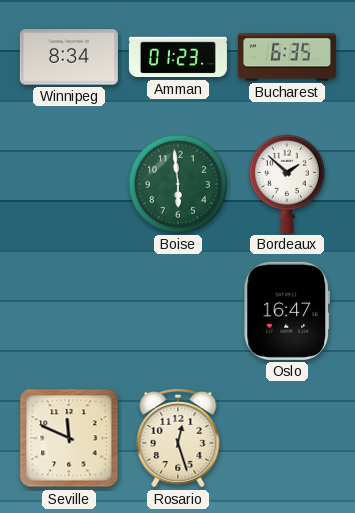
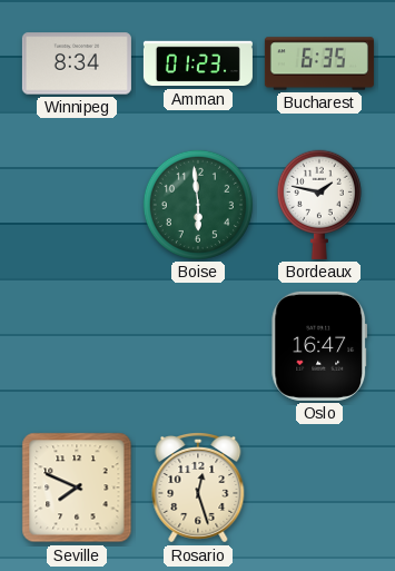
Bordeaux: 1:52 -> 1:47 (319, 205)
Seville: 11:49 -> 7:49 (77, 488)
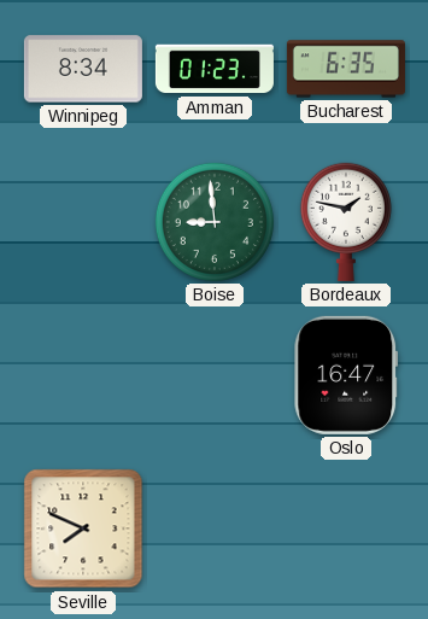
Boise: 5:59 -> 8:59 (215, 222)
Rosario: 12:27 -> none (198, 489)
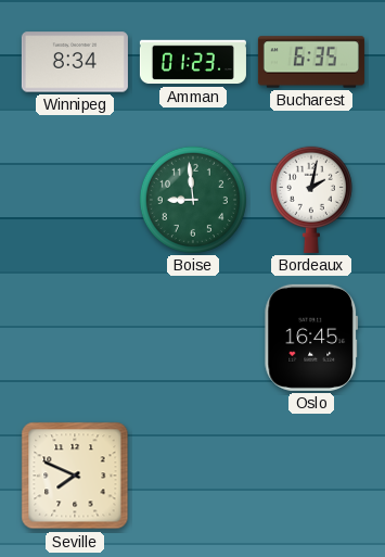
Bordeaux: 1:47 -> 2:02 (311, 200)
Oslo: 16:47 -> 16:45 (311, 338)
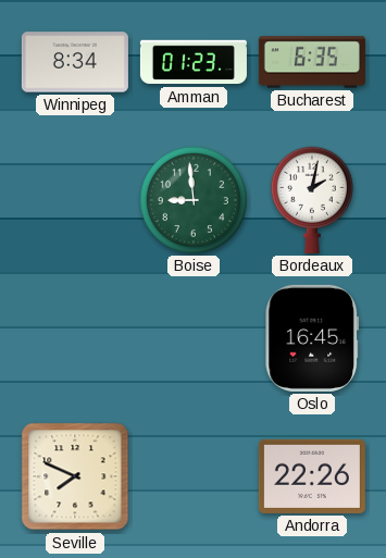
Andorra: none -> 22:26 (312, 476)
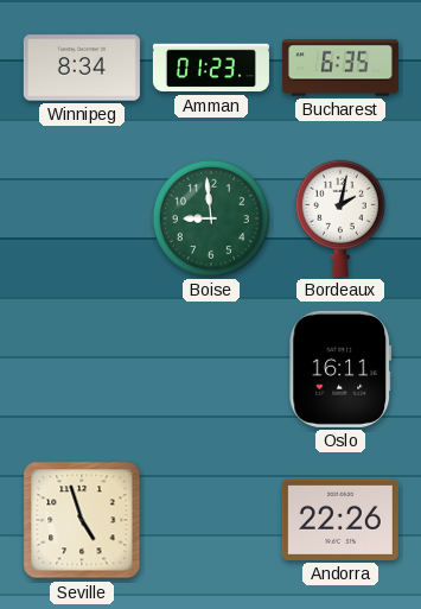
Oslo: 16:45 -> 16:11 (340, 369)
Seville: 7:49 -> 4:57 (82, 520)
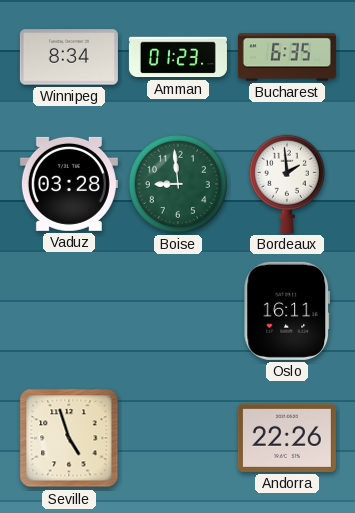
Vaduz: none -> 03:28 (69, 184)
Bordeaux: 2:02 -> 1:59 (287, 184)
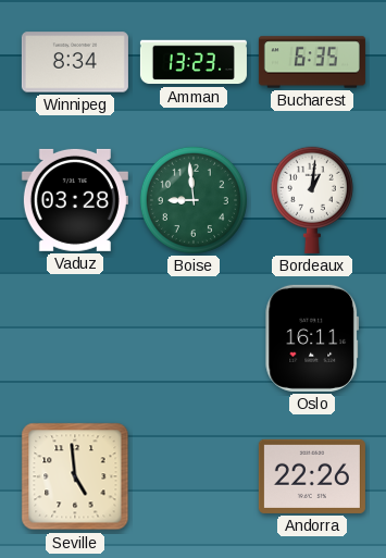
Amman: 01:23 -> 13:23 (194, 62)
Bordeaux: 1:59 -> 1:01 (312, 200)
Seville: 4:57 -> 4:59 (75, 476)
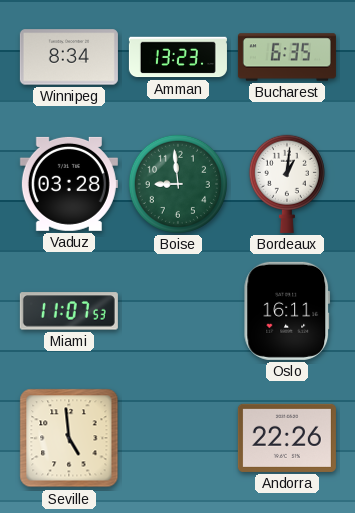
Miami: none -> 11:07 (69, 311)
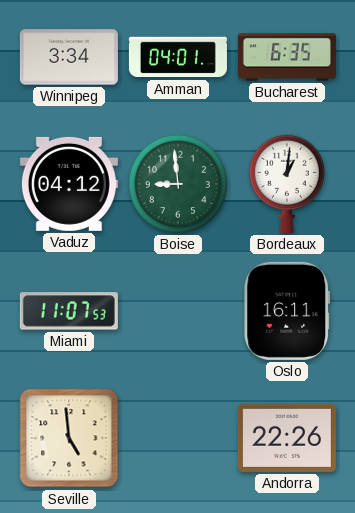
Winnipeg: 8:34 -> 3:34 (69, 57)
Amman: 13:23 -> 04:01 (178, 57)
Vaduz: 03:28 -> 04:12 (69, 184)
